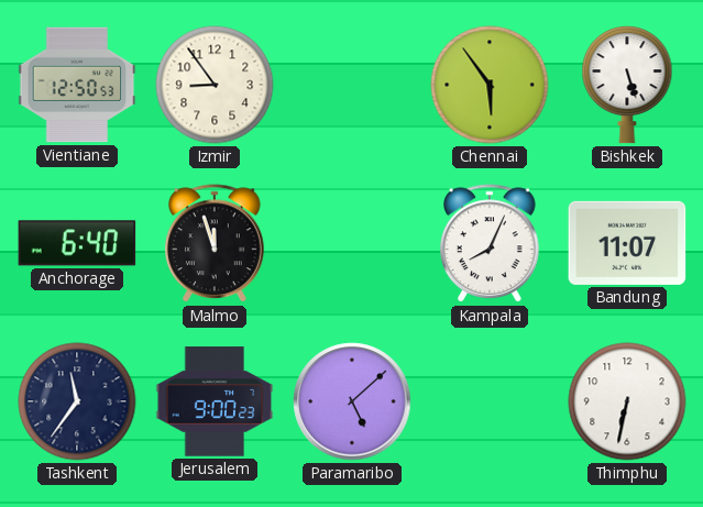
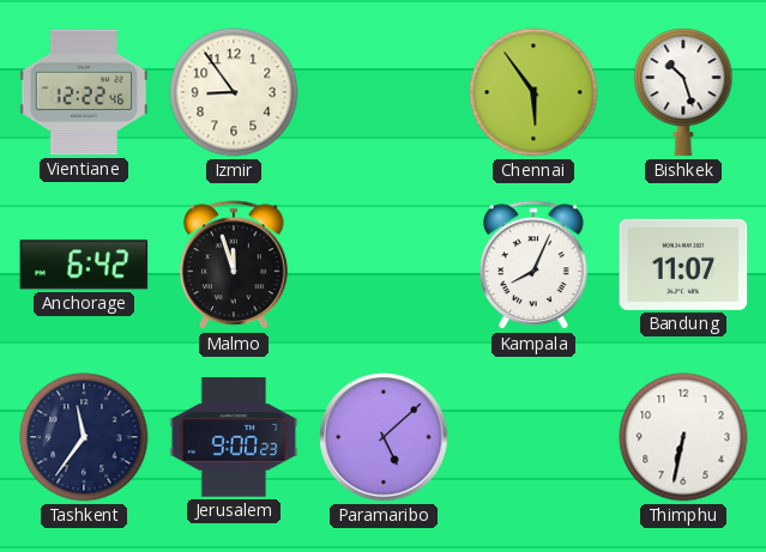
Vientiane: 12:50 -> 12:22 (84, 92)
Bishkek: 5:27 -> 10:27 (683, 92)
Anchorage: 6:40 -> 6:42 (84, 265)
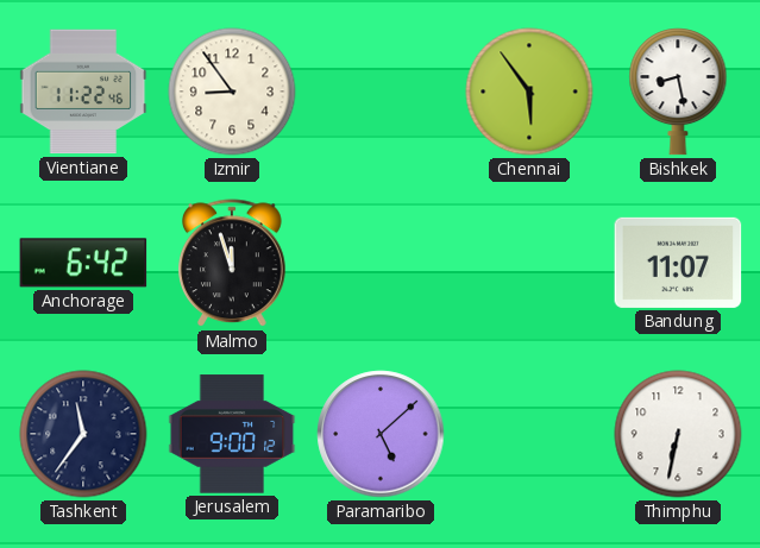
Vientiane: 12:22 -> 11:22 (83, 92)
Bishkek: 10:27 -> 8:28 (678, 92)
Kampala: 8:04 -> none (535, 266)
Jerusalem: 9:00:23 -> 9:00:12 (232, 434)
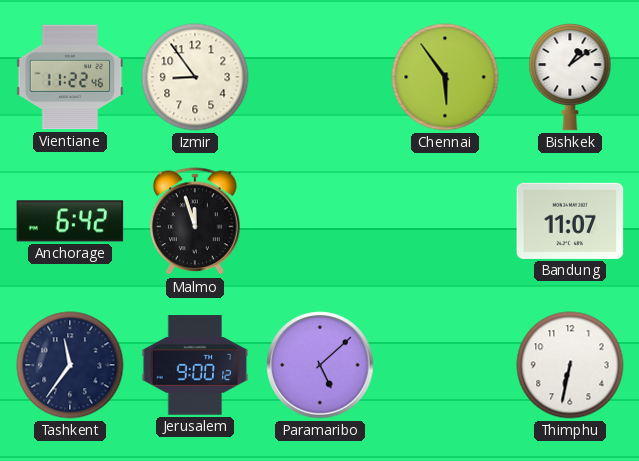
Bishkek: 8:28 -> 1:09 (570, 77)
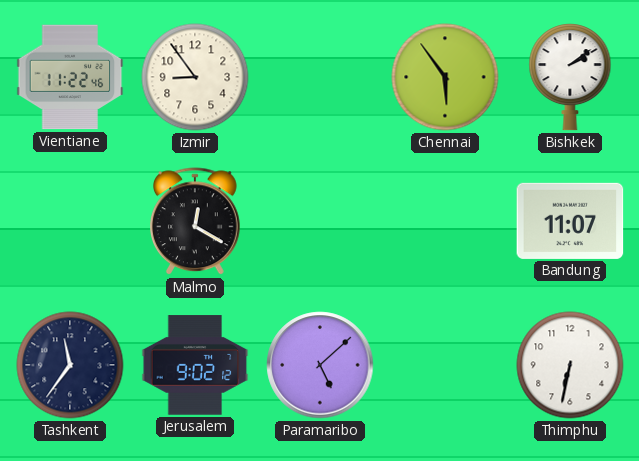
Bishkek: 1:09 -> 2:09 (570, 77)
Anchorage: 6:42 -> none (70, 221)
Malmo: 11:57 -> 12:20 (196, 222)
Jerusalem: 9:00 -> 9:02 (195, 365)
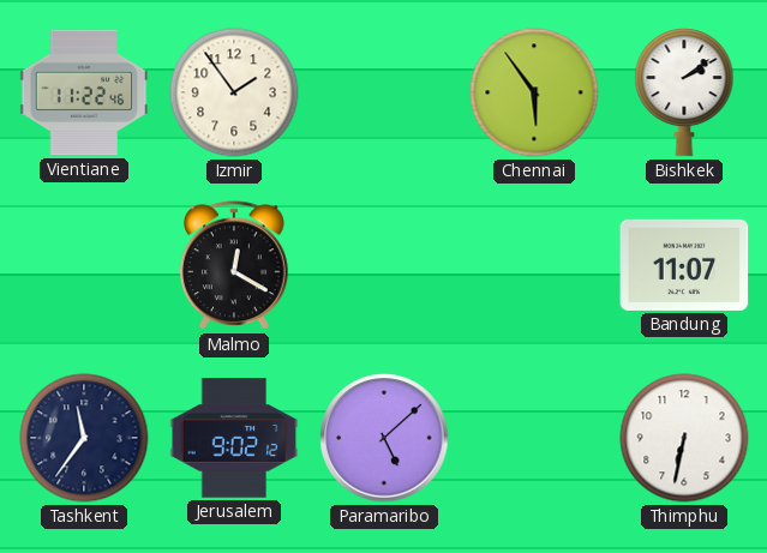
Izmir: 8:54 -> 1:54 (234, 92)
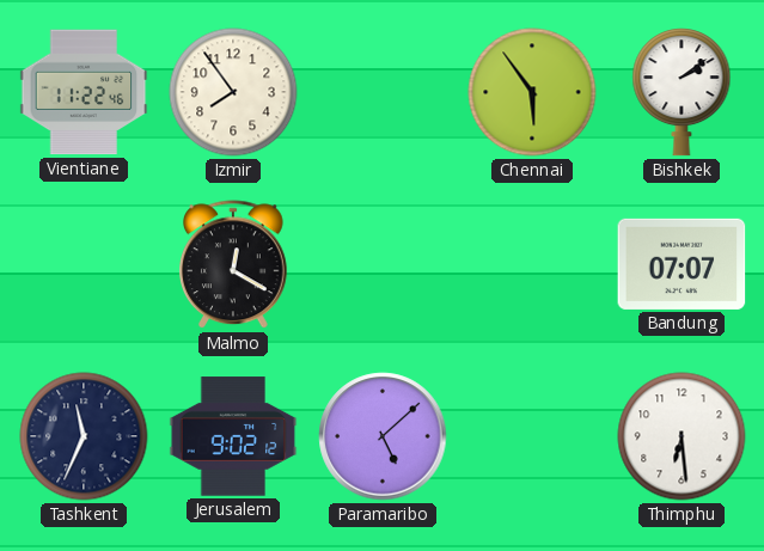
Izmir: 1:54 -> 7:54 (233, 92)
Bandung: 11:07 -> 07:07 (682, 264)
Tashkent: 11:36 -> 11:34 (84, 436)
Thimphu: 6:32 -> 6:29 (682, 436)
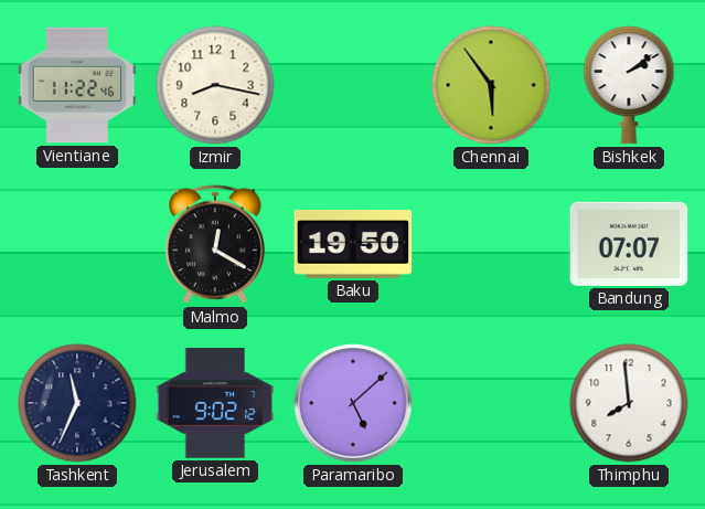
Izmir: 7:54 -> 8:17 (215, 85)
Baku: none -> 19:50 (353, 244)
Thimphu: 6:29 -> 7:59 (629, 403)
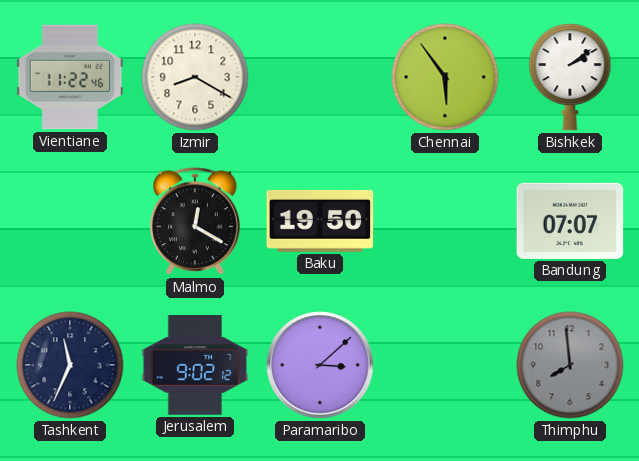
Izmir: 8:17 -> 8:20 (195, 77)
Paramaribo: 5:08 -> 3:08 (320, 365)
Thimphu dial: white -> grey (570, 365)
